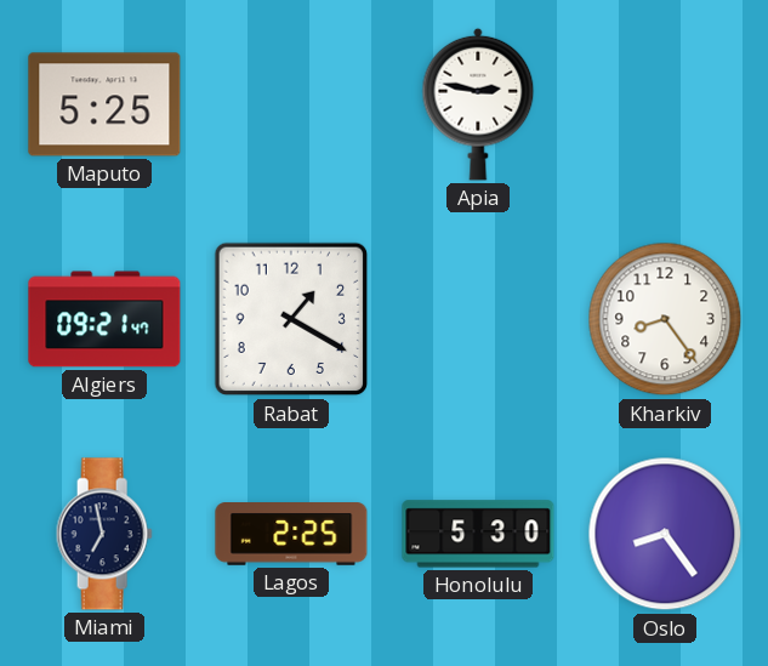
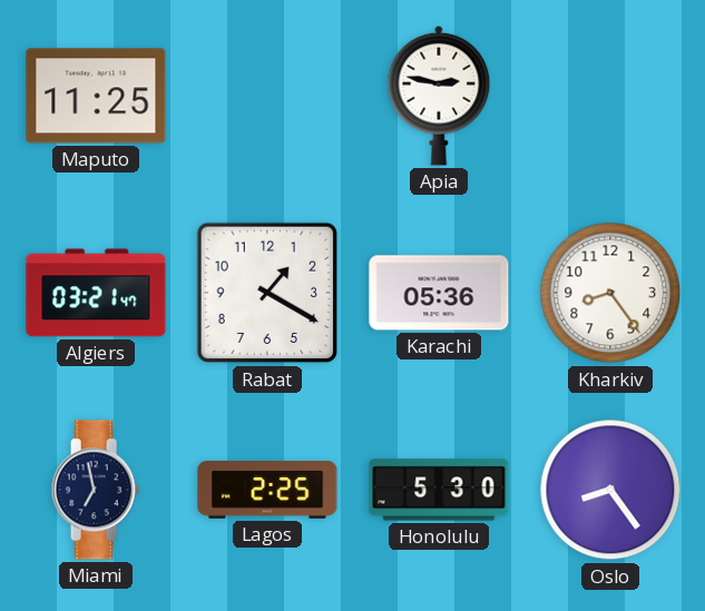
Maputo: 5:25 -> 11:25 (96, 96)
Algiers: 09:21 -> 03:21 (96, 293)
Karachi: none -> 05:36 (439, 293)
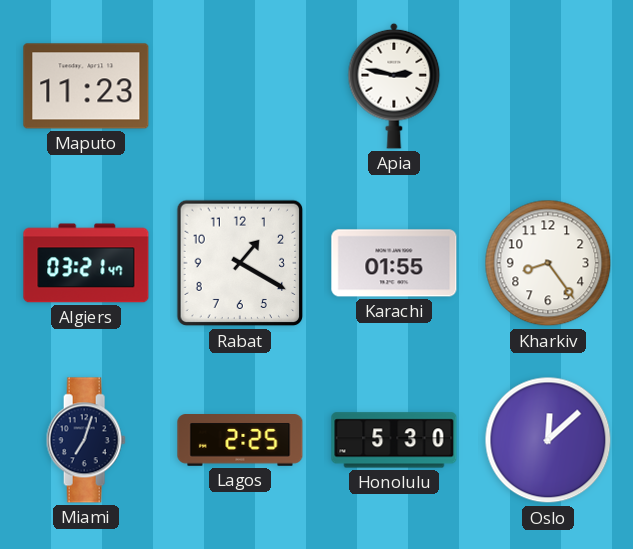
Maputo: 11:25 -> 11:23 (86, 86)
Karachi: 05:36 -> 01:55 (394, 263)
Miami: 6:58 -> 7:03 (86, 440)
Oslo: 8:24 -> 12:08 (548, 440)
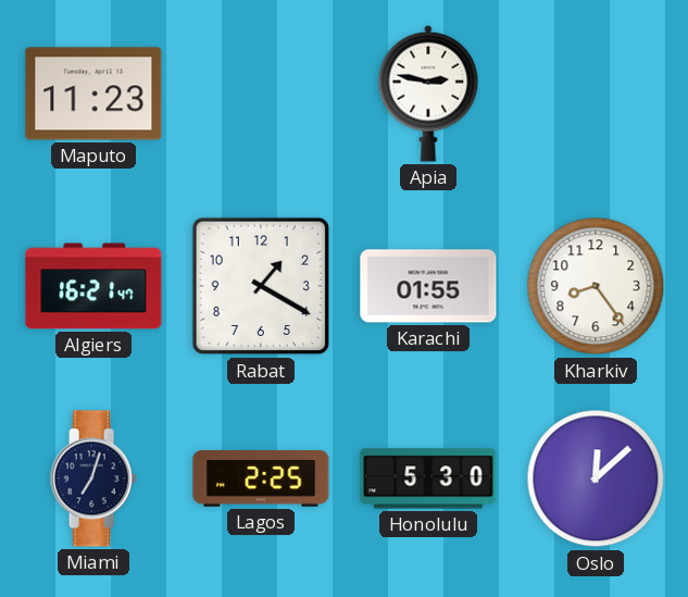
Algiers: 03:21 -> 16:21 (93, 286)
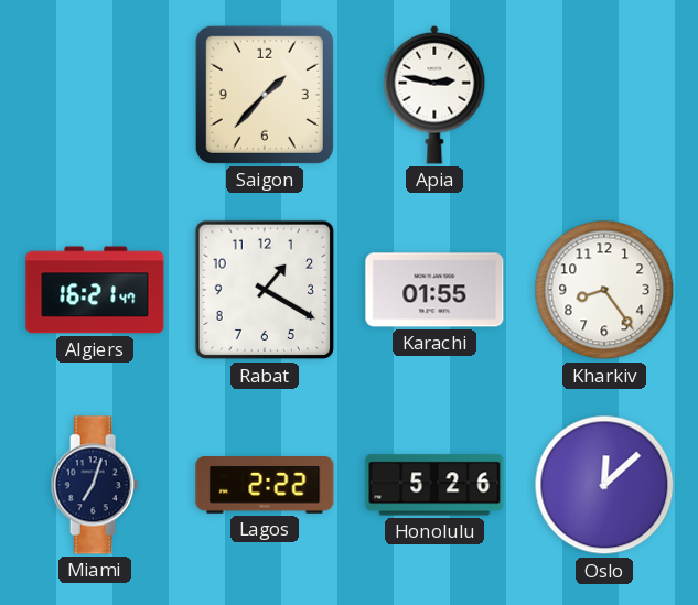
Maputo: 11:23 -> none (93, 94)
Saigon: none -> 1:37 (265, 95)
Lagos: 2:25 -> 2:22 (265, 486)
Honolulu: 5:30 -> 5:26 (434, 485)
